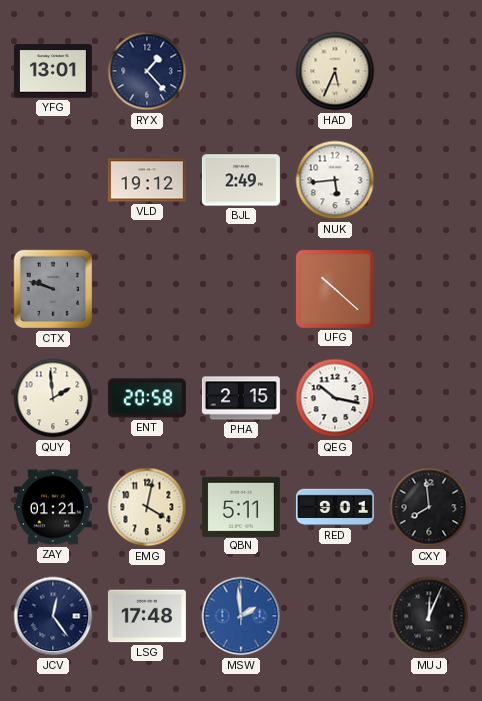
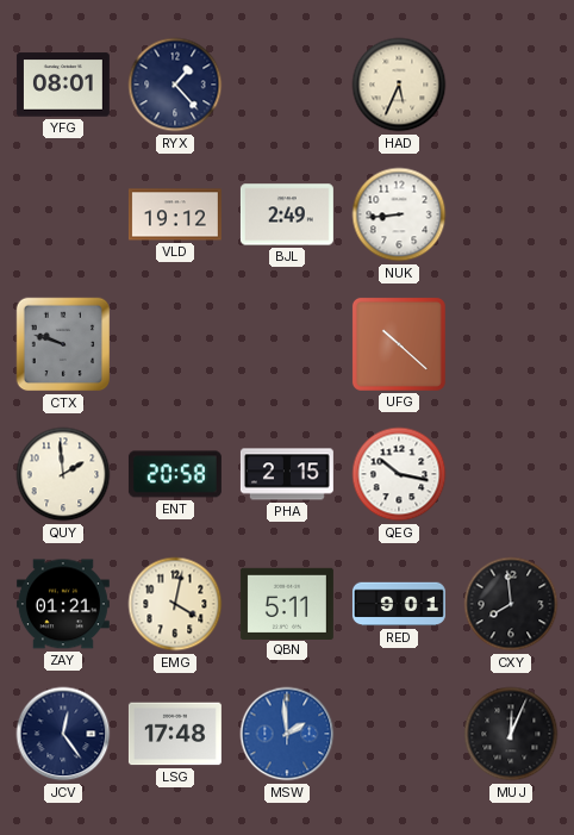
YFG: 13:01 -> 08:01 (63, 85)
NUK: 5:44 -> 8:44 (399, 214)
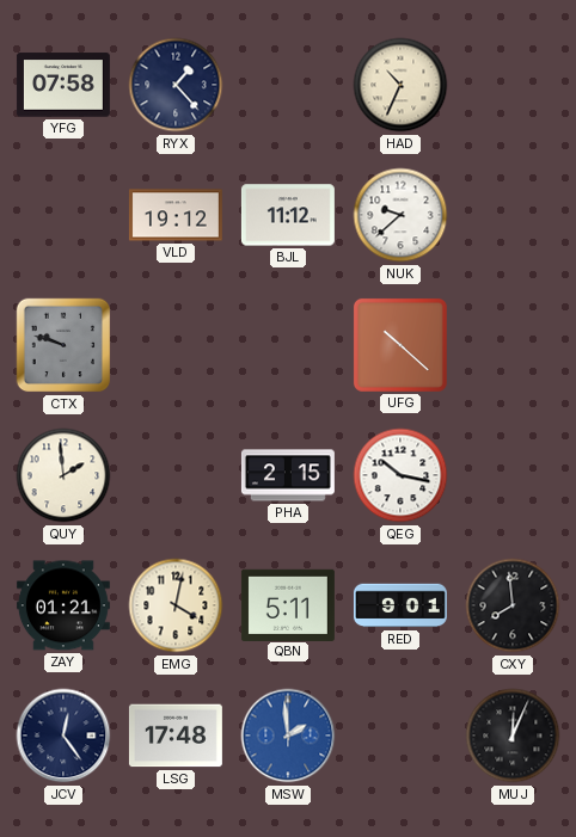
YFG: 08:01 -> 07:58 (63, 85)
HAD: 5:34 -> 10:34 (400, 85)
BJL: 2:49 -> 11:12 (288, 215)
NUK: 8:44 -> 9:38 (400, 215)
ENT: 20:58 -> none (175, 474)
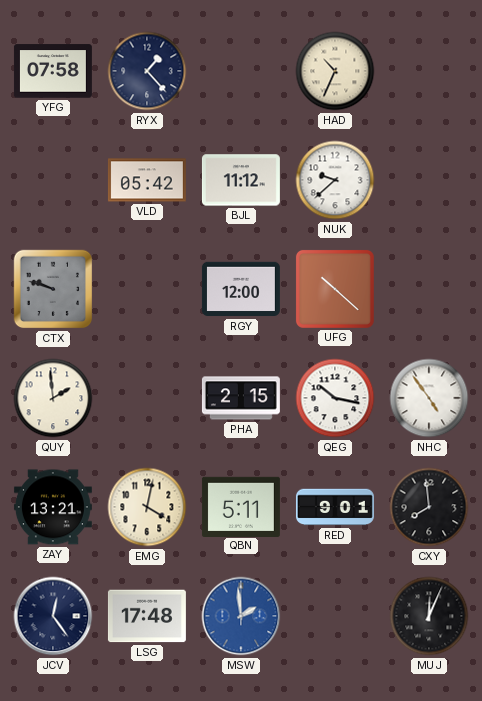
VLD: 19:12 -> 05:42 (147, 180)
RGY: none -> 12:00 (241, 289)
NHC: none -> 4:54 (429, 398)
ZAY: 01:21 -> 13:21 (53, 507)
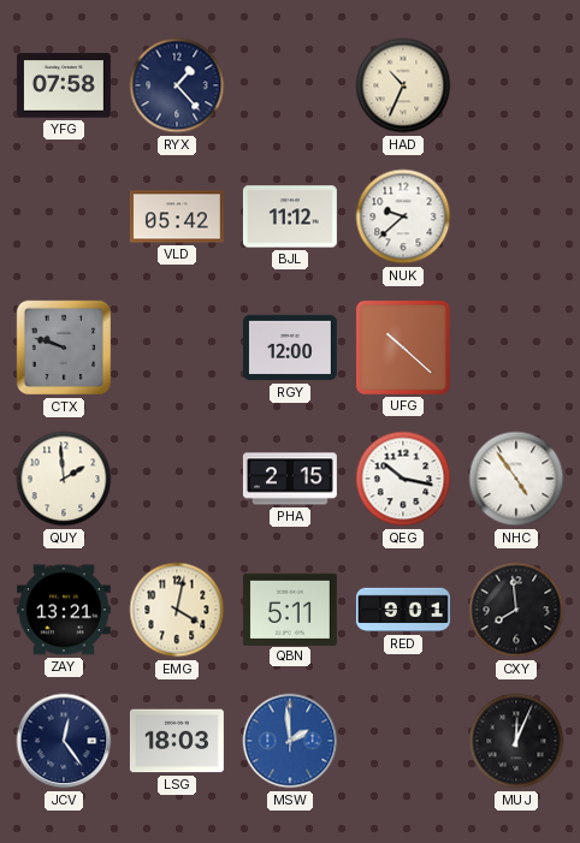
LSG: 17:48 -> 18:03 (177, 741)
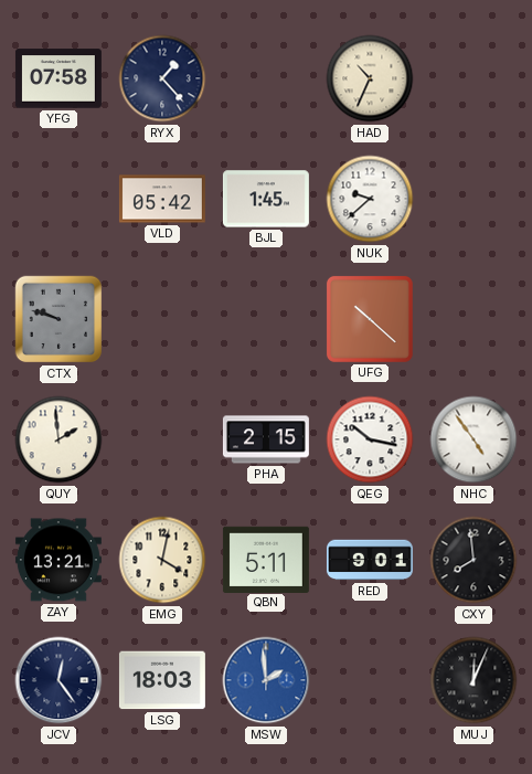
BJL: 11:12 -> 1:45 (266, 199)
RGY: 12:00 -> none (290, 348)
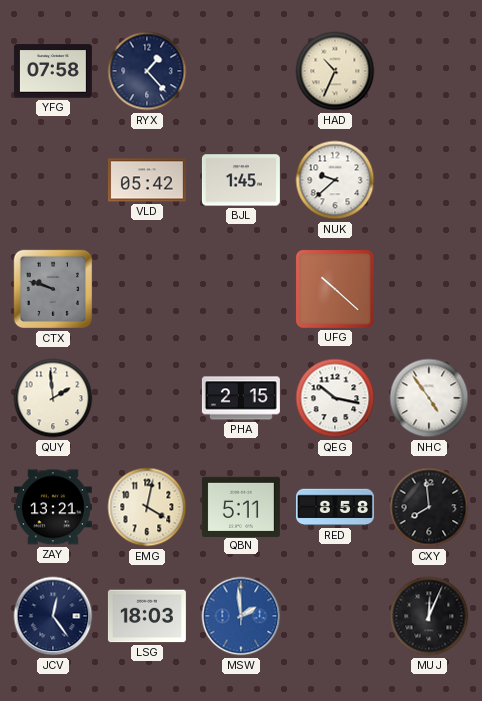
RED: 9:01 -> 8:58 (335, 507)
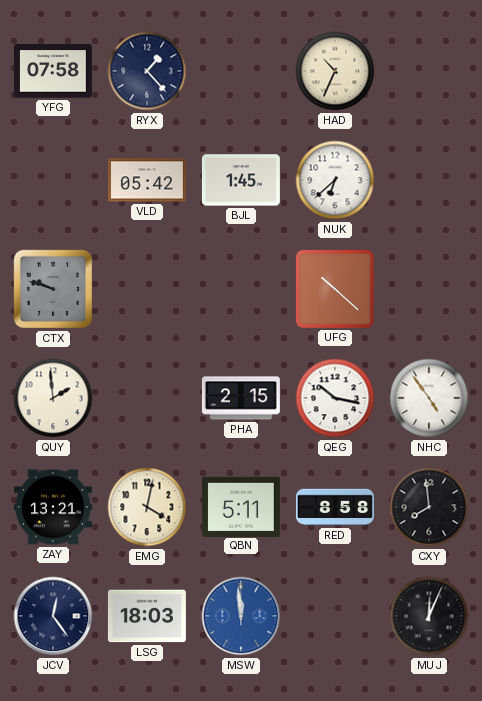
NUK: 9:38 -> 6:38 (335, 180)
MSW: 1:59 -> 11:59 (241, 616)
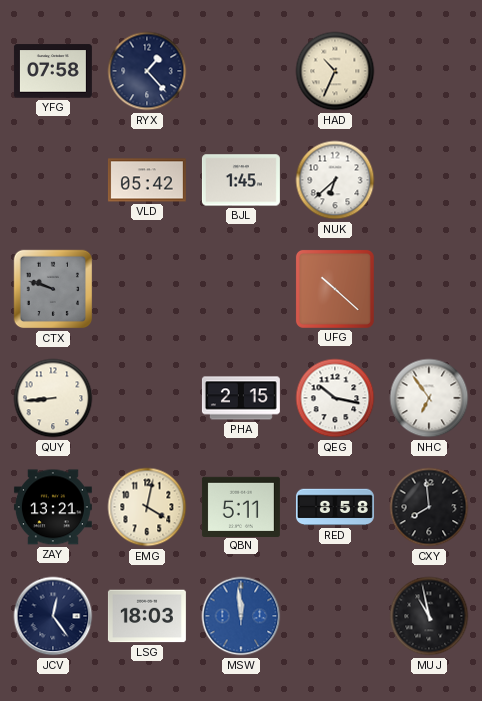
QUY: 1:59 -> 8:44 (53, 398)
NHC: 4:54 -> 6:54 (429, 398)
MUJ: 12:04 -> 10:58 (429, 616)
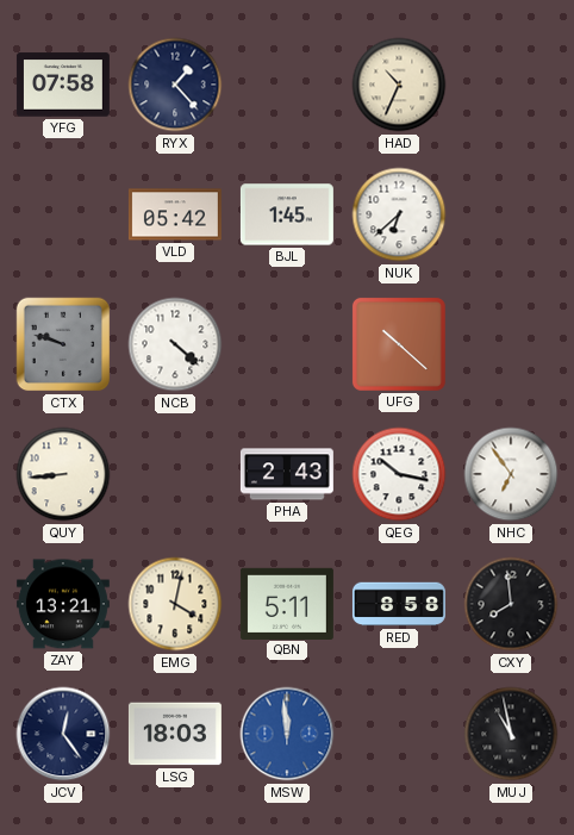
NCB: none -> 4:22 (175, 344)
PHA: 2:15 -> 2:43 (287, 474)
